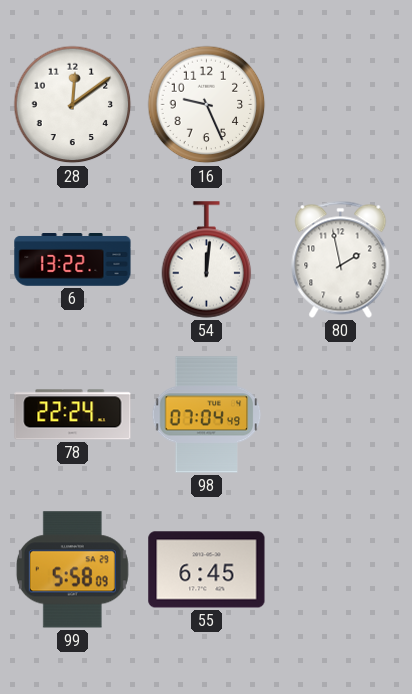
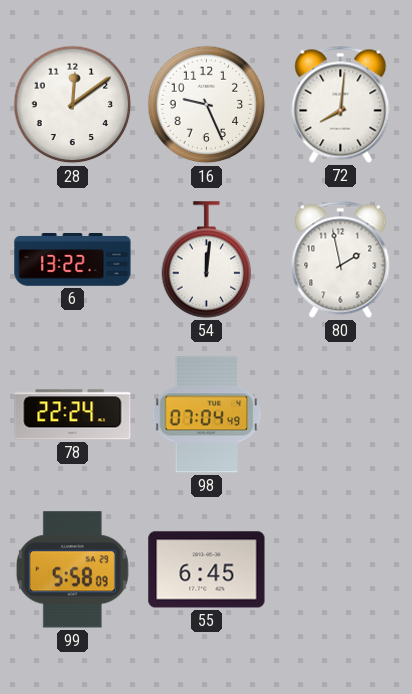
72: none -> 8:01 (341, 104)
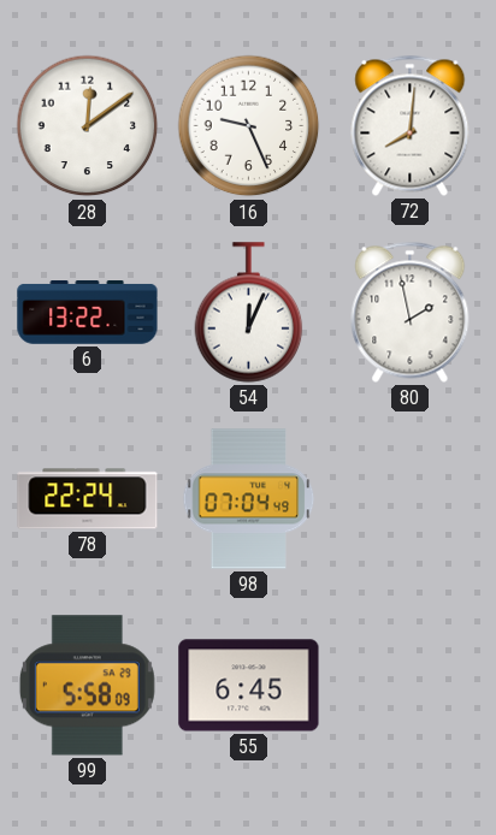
54: 12:01 -> 12:04 (249, 313)
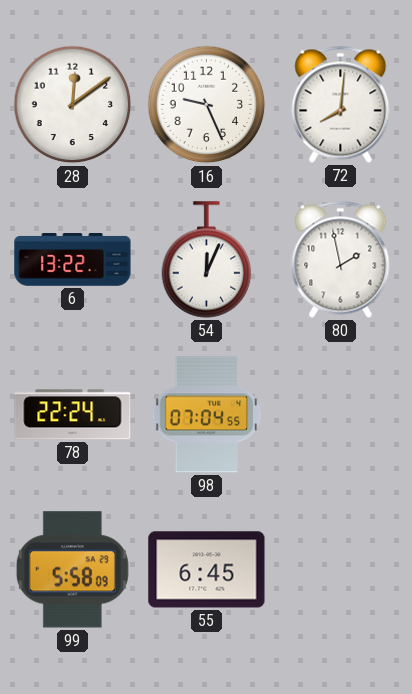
98: 07:04:49 -> 07:04:55 (207, 415)
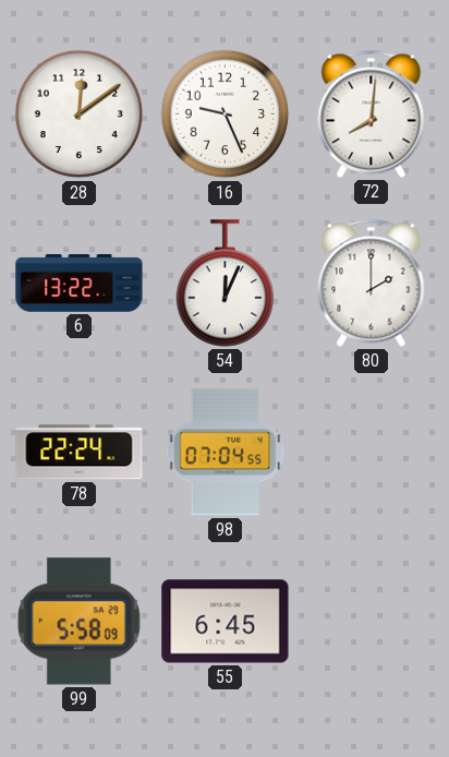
80: 1:58 -> 2:00 (372, 283)
